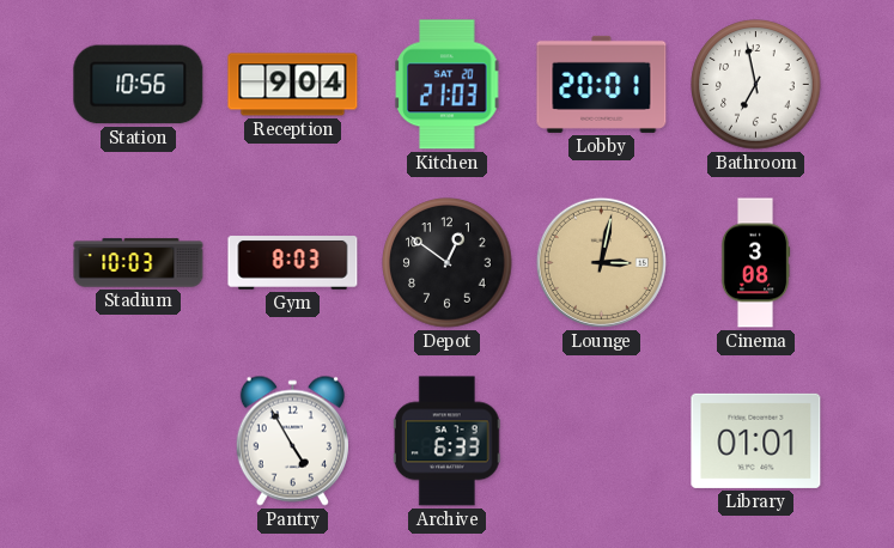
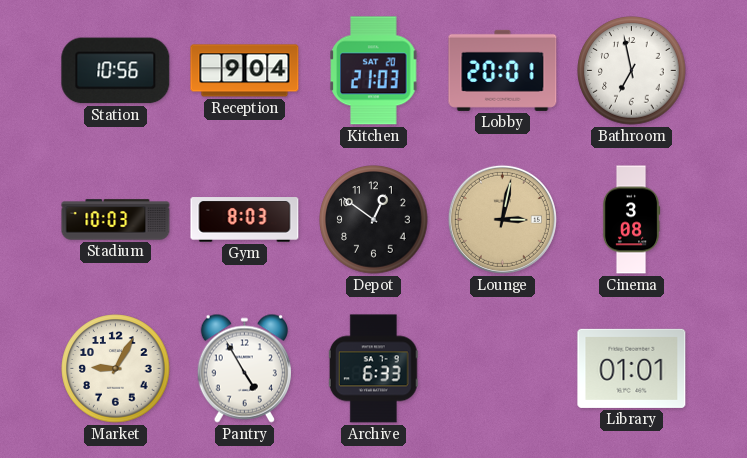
Market: none -> 9:05 (116, 369)
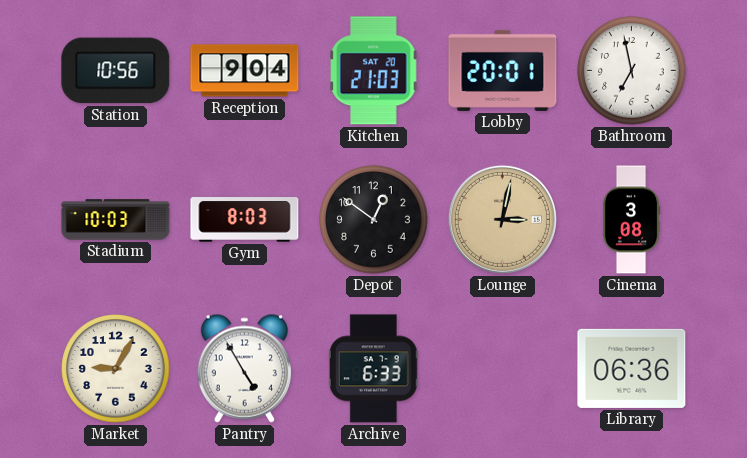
Library: 01:01 -> 06:36 (632, 368)
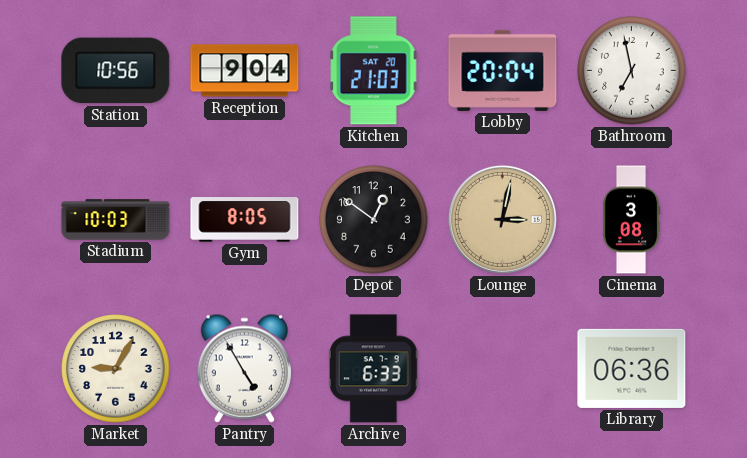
Lobby: 20:01 -> 20:04 (503, 70)
Gym: 8:03 -> 8:05 (245, 220)
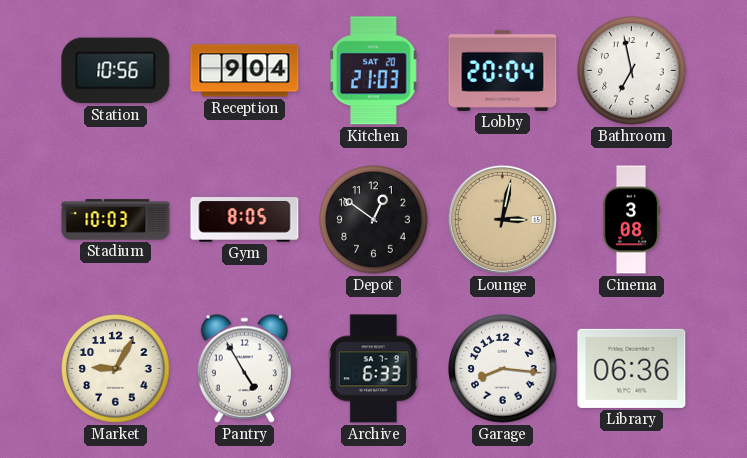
Garage: none -> 8:16 (503, 369)
